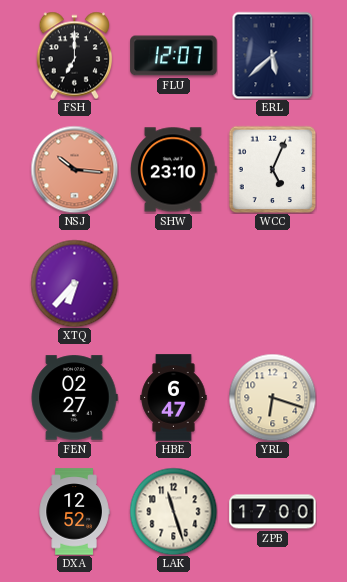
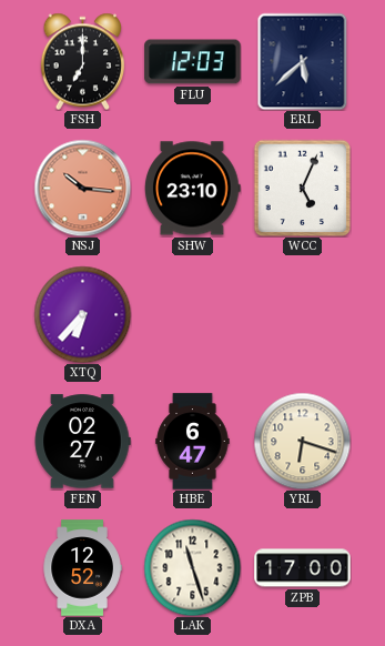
FLU: 12:07 -> 12:03 (193, 62)
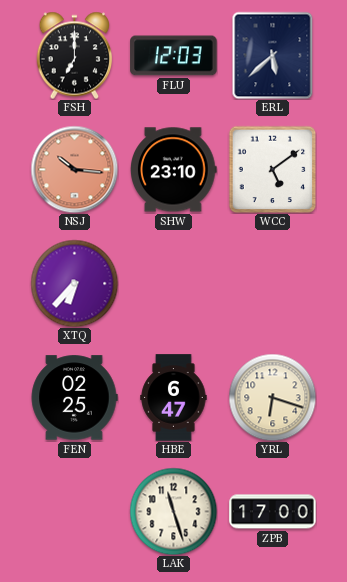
WCC: 5:04 -> 5:09 (272, 169)
FEN: 02:27 -> 02:25 (74, 398)
DXA: 12:52 -> none (82, 568)
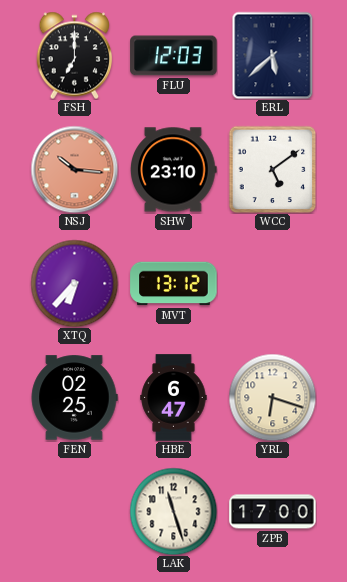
MVT: none -> 13:12 (174, 284)
